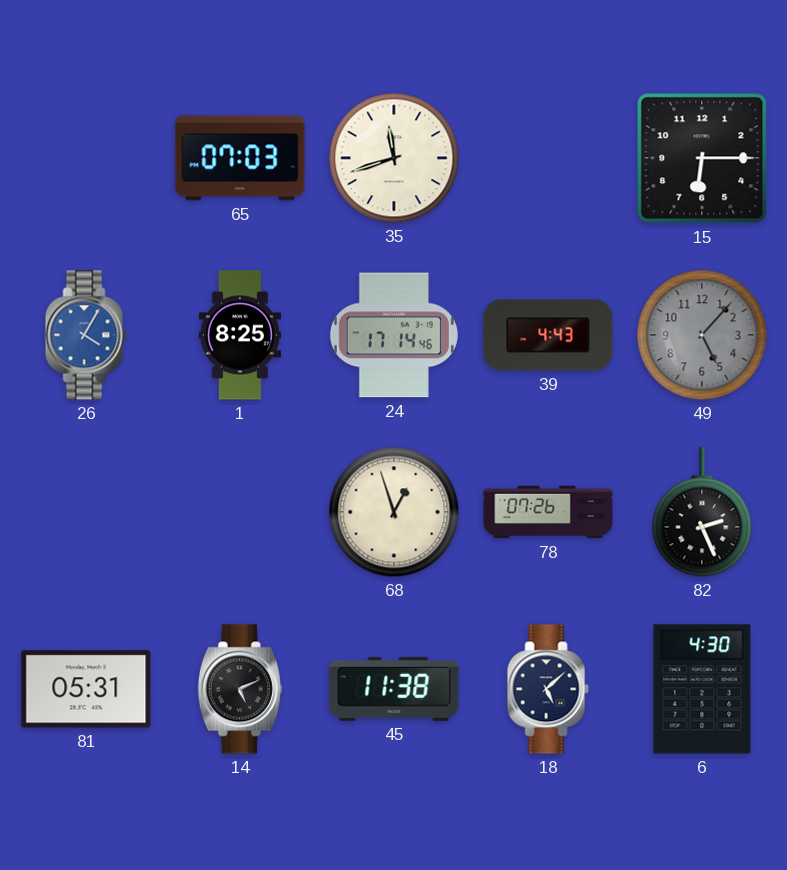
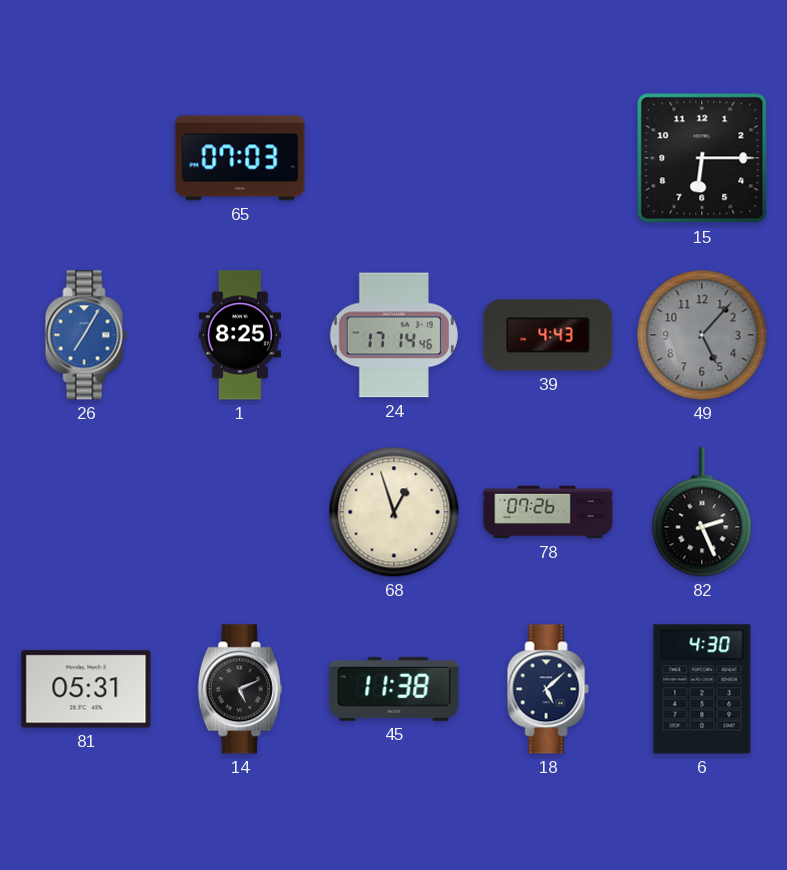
35: 11:42 -> none (394, 158)
26: 4:05 -> 7:05 (86, 335)
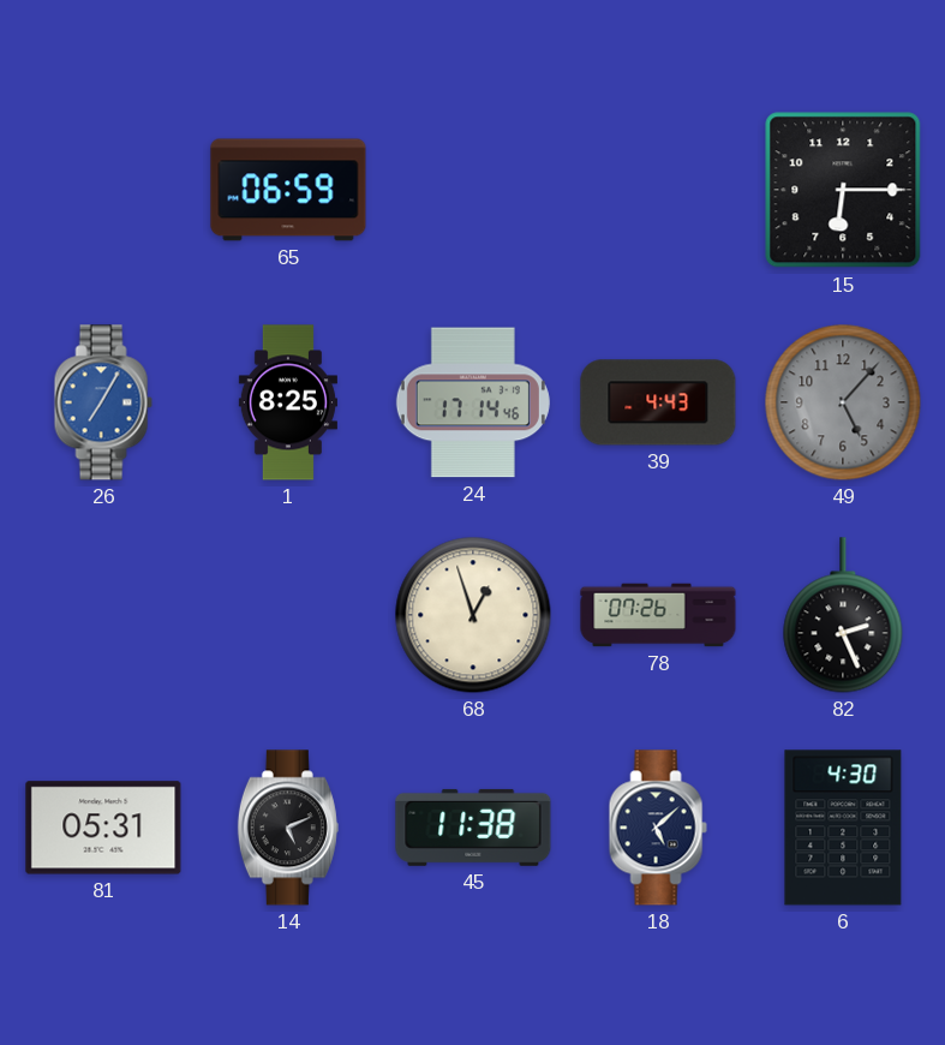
65: 07:03 -> 06:59 (288, 190)
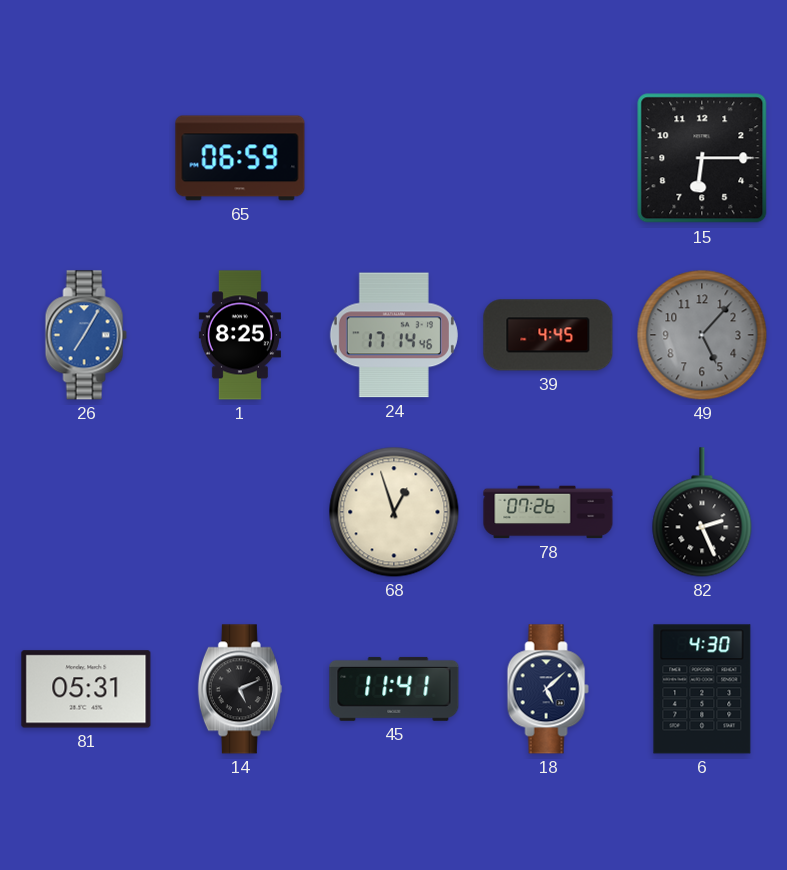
39: 4:43 -> 4:45 (548, 335)
45: 11:38 -> 11:41 (394, 689)
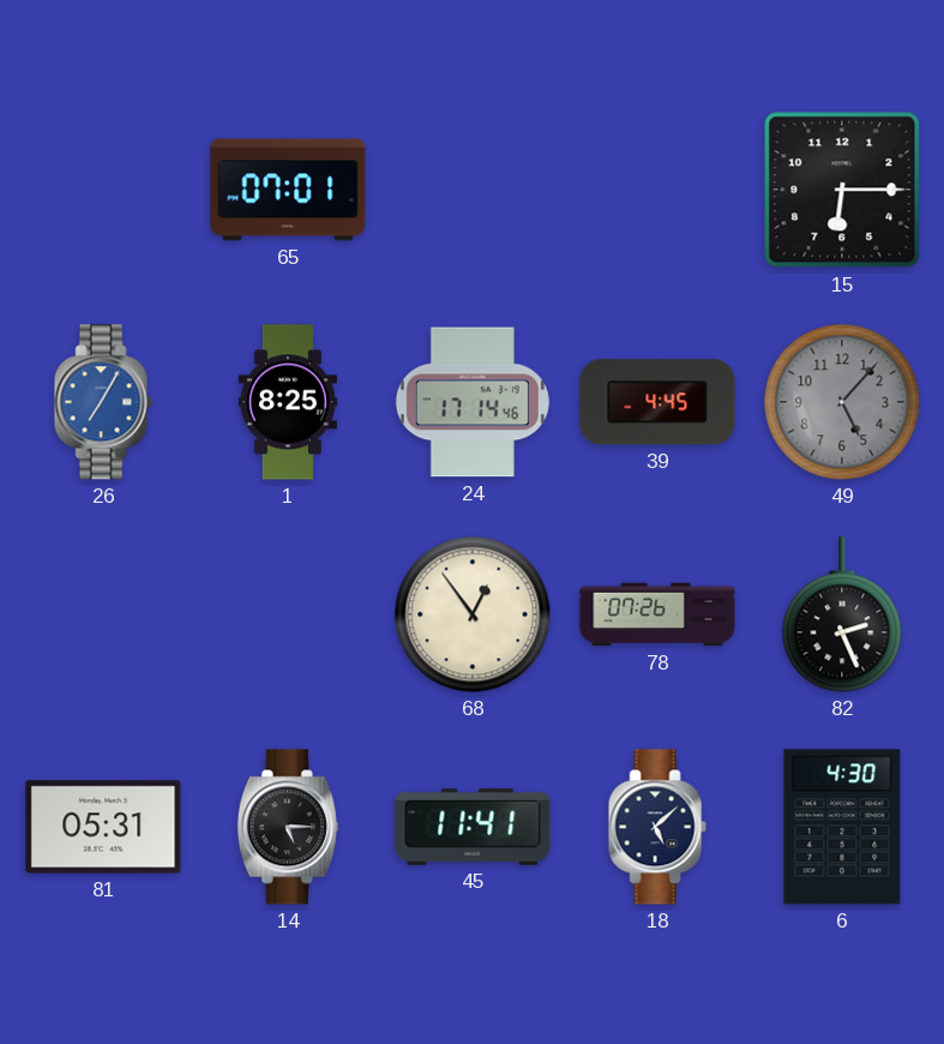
65: 06:59 -> 07:01 (288, 190)
68: 12:57 -> 12:54 (473, 614)
14: 5:11 -> 5:15 (288, 827)
